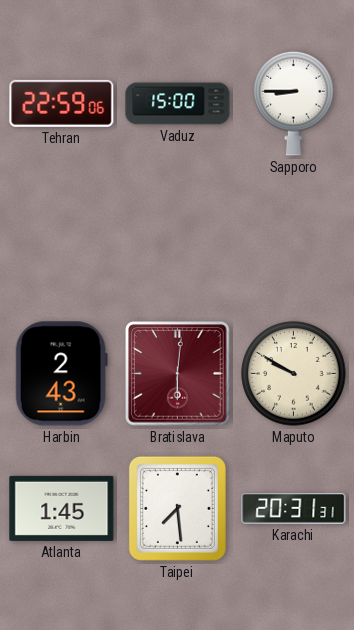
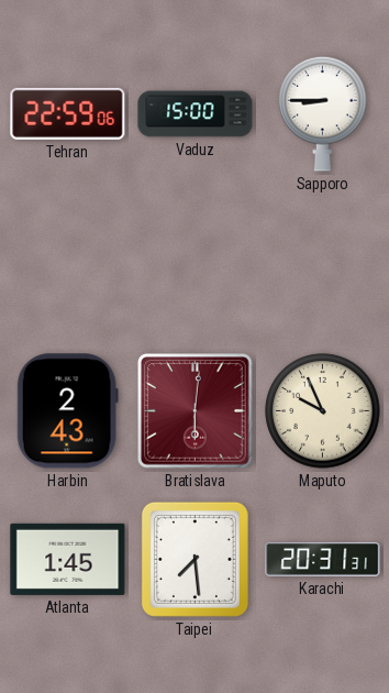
Maputo: 9:50 -> 9:56 (323, 411)
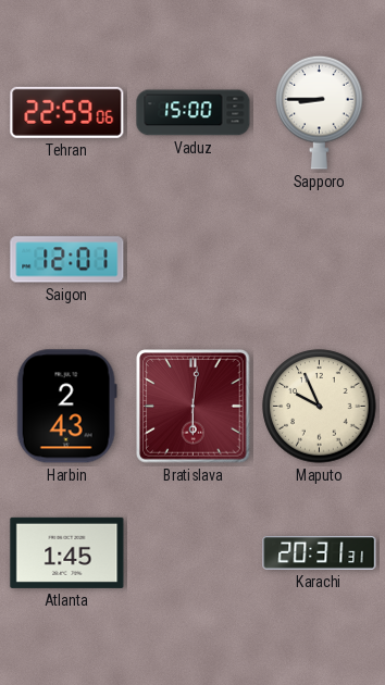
Saigon: none -> 12:01 (67, 260)
Taipei: 7:29 -> none (194, 559)
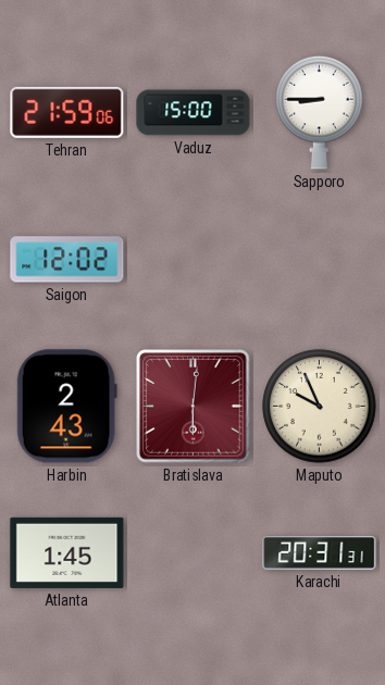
Tehran: 22:59 -> 21:59 (67, 112)
Saigon: 12:01 -> 12:02 (67, 260)
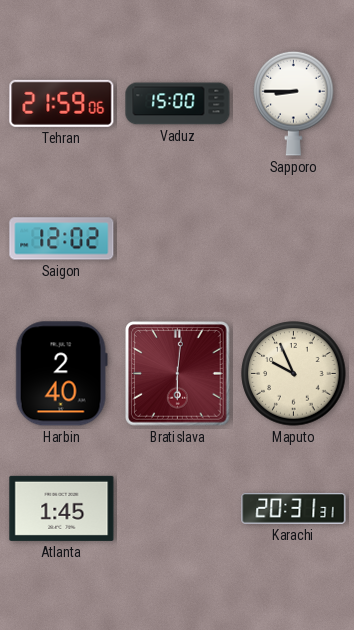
Harbin: 2:43 -> 2:40 (61, 374)
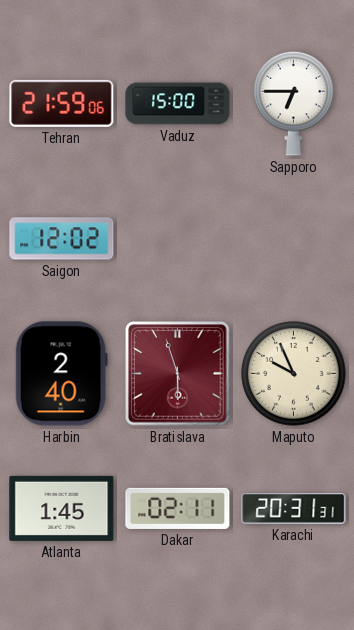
Sapporo: 8:45 -> 6:45 (294, 103)
Bratislava: 6:01 -> 5:57 (178, 374)
Dakar: none -> 02:11 (178, 508)
